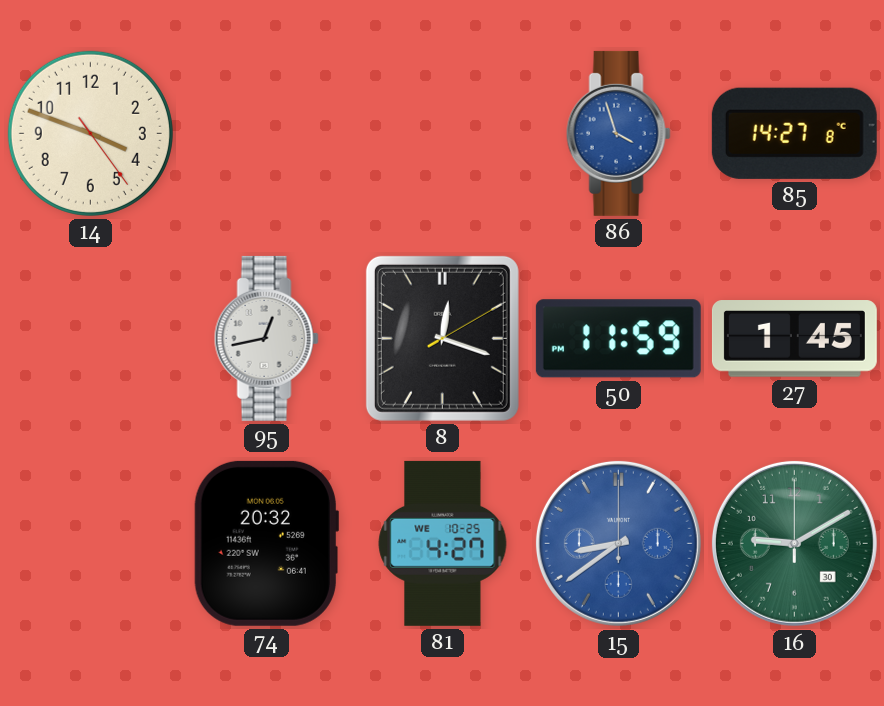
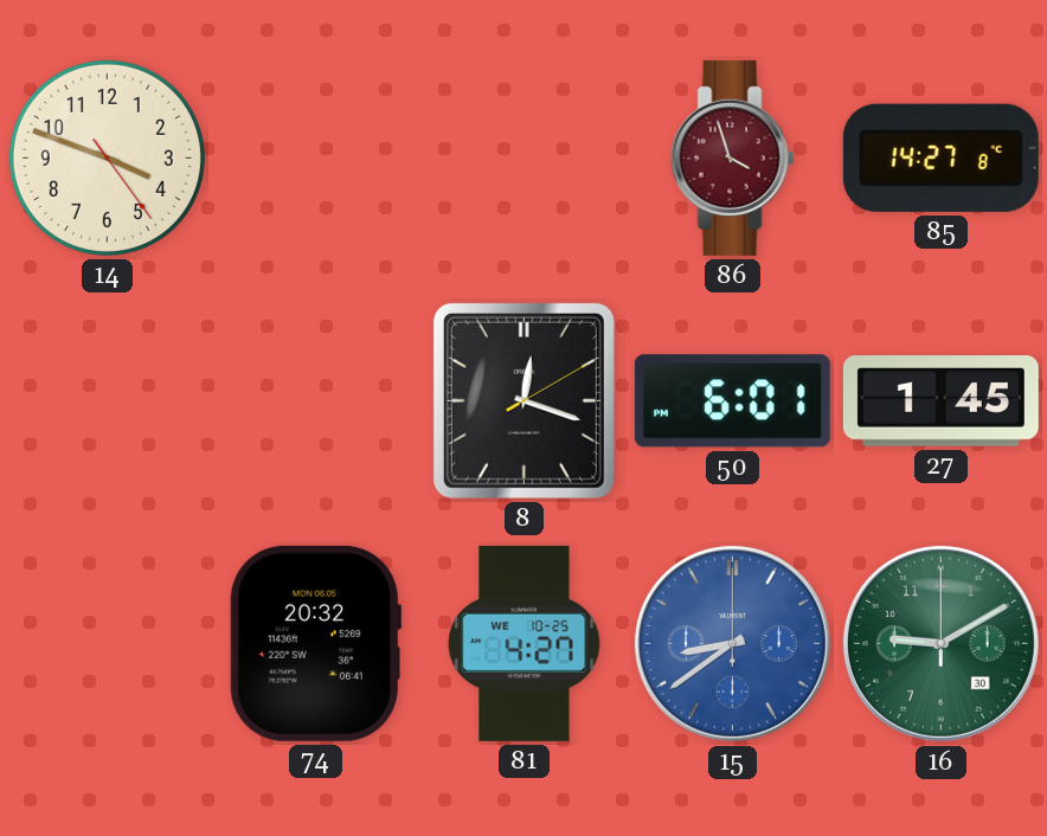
86 dial: blue -> burgundy (732, 157)
95: 12:43 -> none (266, 338)
50: 11:59 -> 6:01 (732, 401)
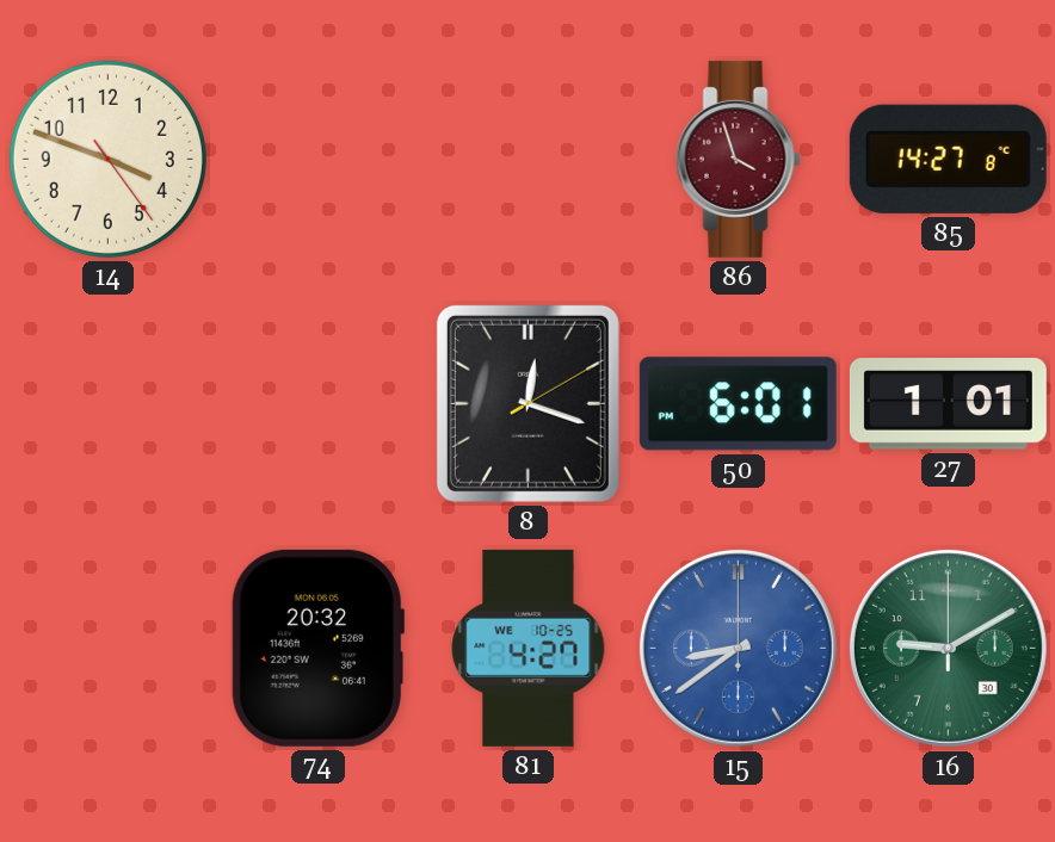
27: 1:45 -> 1:01 (948, 404)
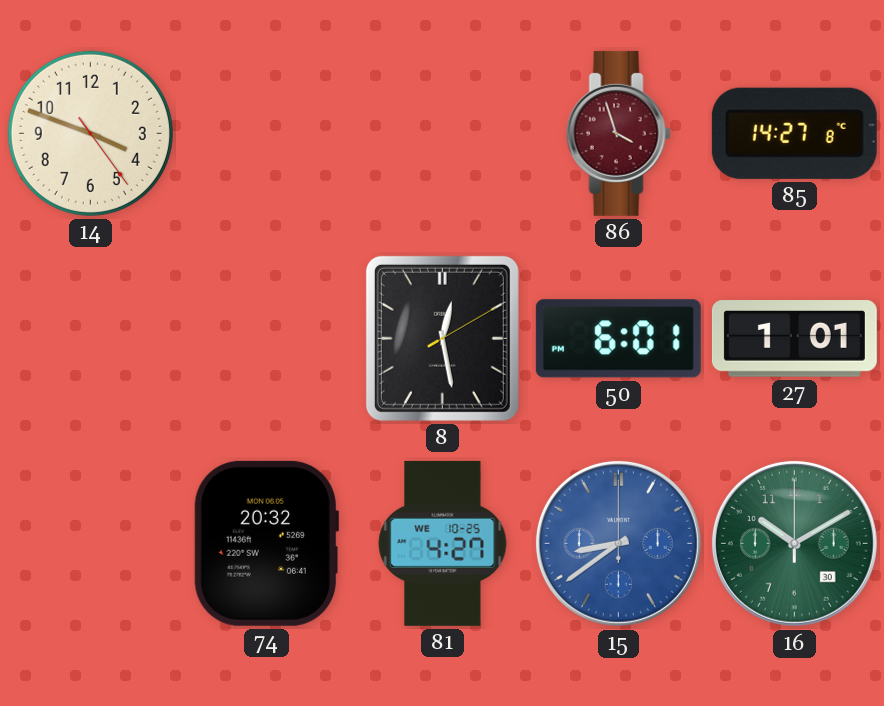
8: 12:18 -> 12:28 (442, 338)
16: 9:10 -> 10:10 (794, 543)
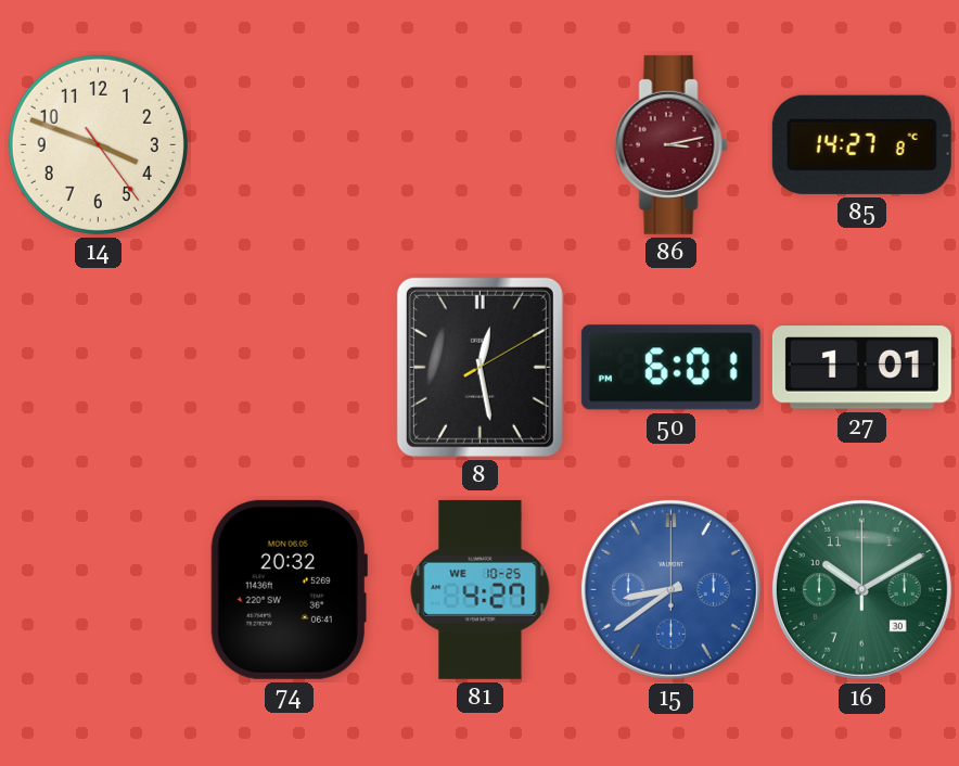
86: 3:57 -> 3:13 (670, 144)
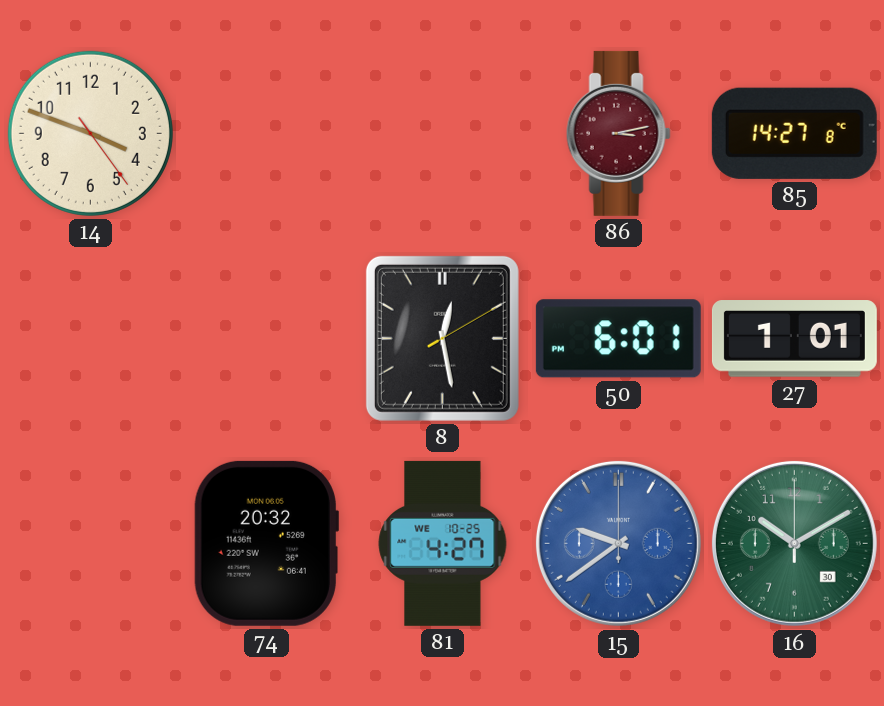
15: 8:39 -> 9:39 (618, 543)
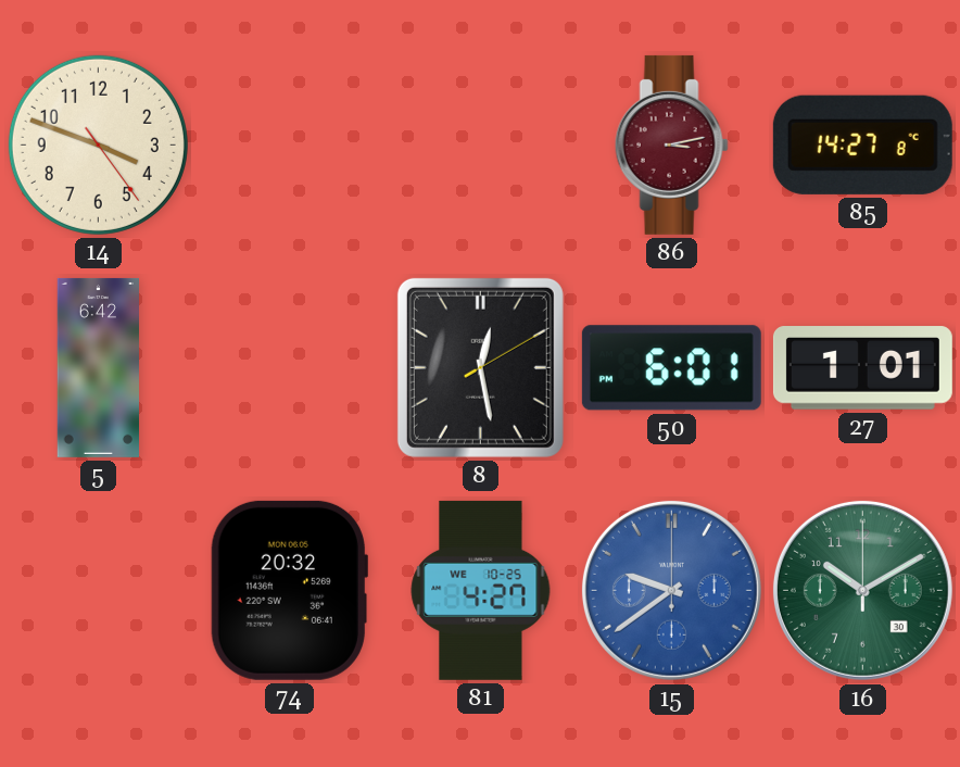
5: none -> 6:42 (99, 367)
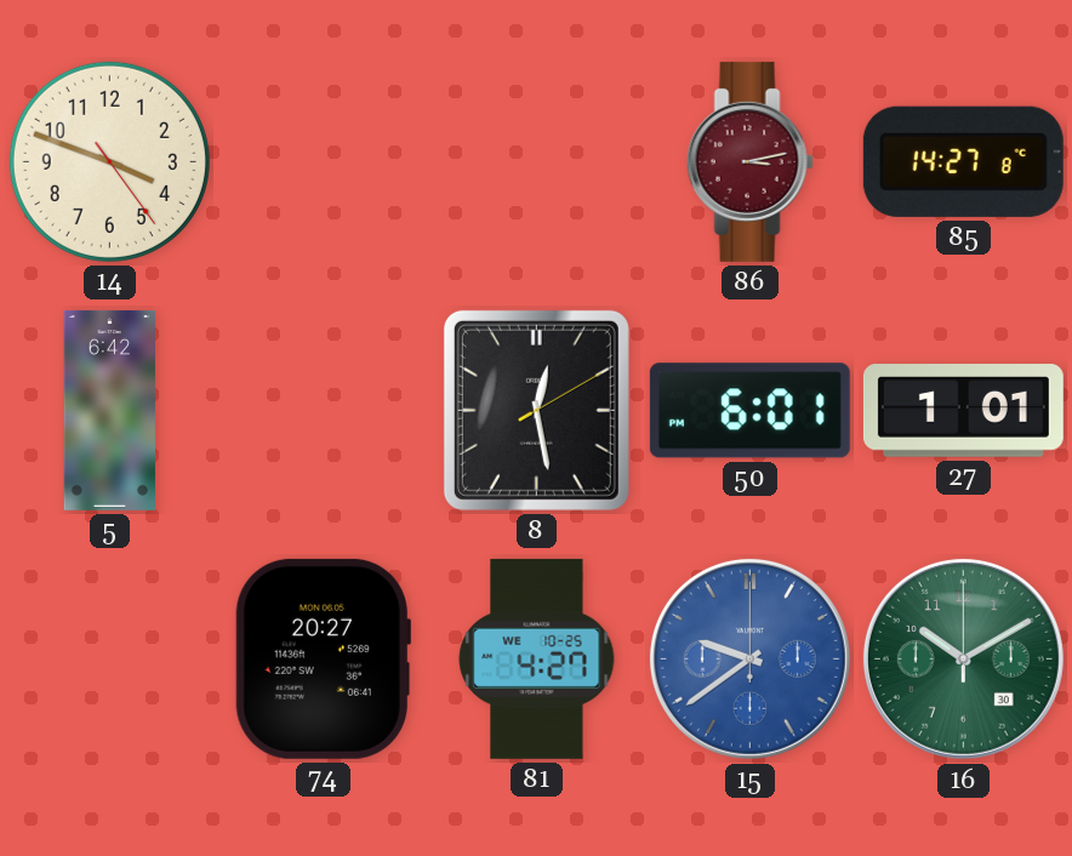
74: 20:32 -> 20:27 (323, 658)
